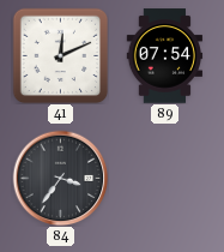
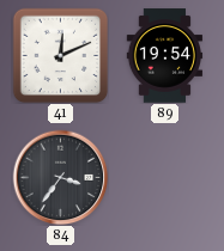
89: 07:54 -> 19:54 (165, 56)
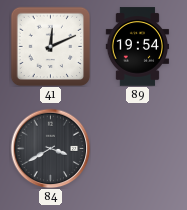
84: 3:36 -> 3:40 (50, 148)
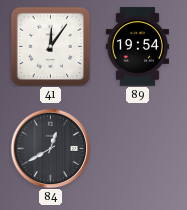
41: 12:11 -> 12:06 (50, 46)
84: 3:40 -> 12:40 (50, 148)
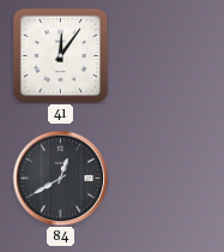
89: 19:54 -> none (138, 47)
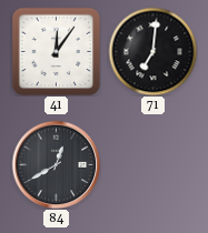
71: none -> 7:01 (152, 51)
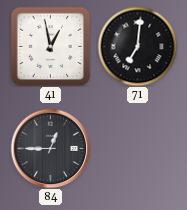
41: 12:06 -> 12:58 (50, 46)
84: 12:40 -> 12:45 (50, 148)
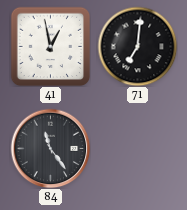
84: 12:45 -> 11:24 (50, 148)
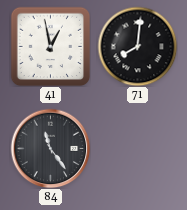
71: 7:01 -> 8:01 (137, 46)
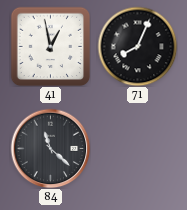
71: 8:01 -> 8:04 (137, 46)
84: 11:24 -> 11:22 (50, 148)
